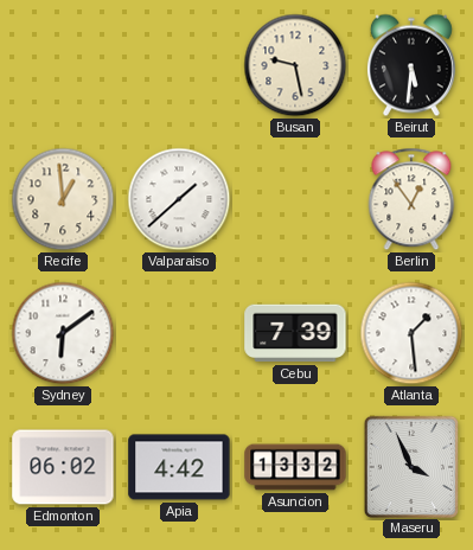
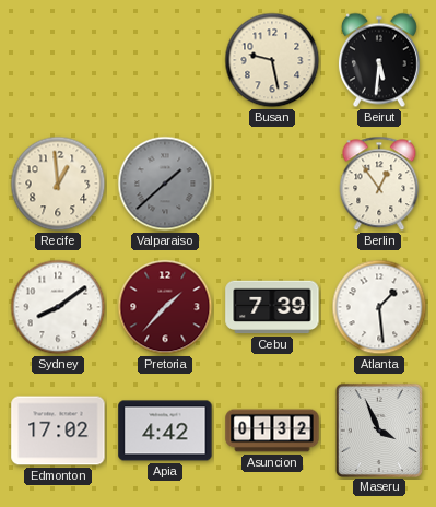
Valparaiso dial: white -> grey (165, 184)
Sydney: 6:09 -> 8:09 (58, 307)
Pretoria: none -> 1:37 (165, 307)
Edmonton: 06:02 -> 17:02 (58, 431)
Asuncion: 13:32 -> 01:32 (272, 431)
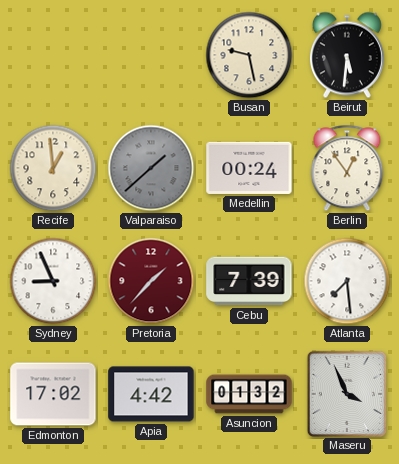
Medellin: none -> 00:24 (249, 168)
Sydney: 8:09 -> 8:56 (53, 281)
Atlanta: 1:29 -> 7:29 (347, 281)
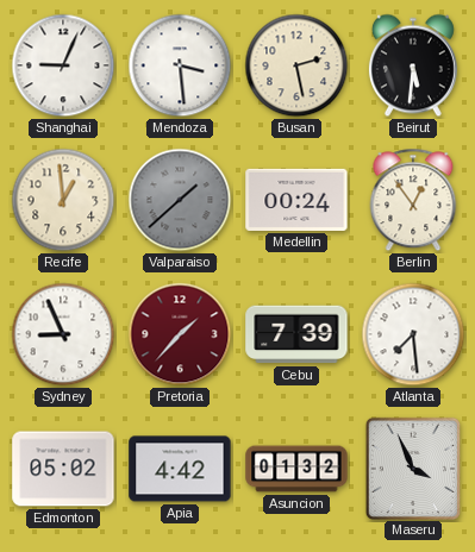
Shanghai: none -> 9:04 (63, 65)
Mendoza: none -> 3:29 (180, 65)
Busan: 9:28 -> 2:28 (296, 65)
Edmonton: 17:02 -> 05:02 (63, 469)
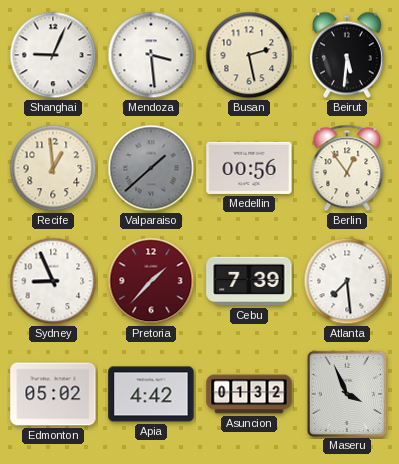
Medellin: 00:24 -> 00:56 (249, 168)
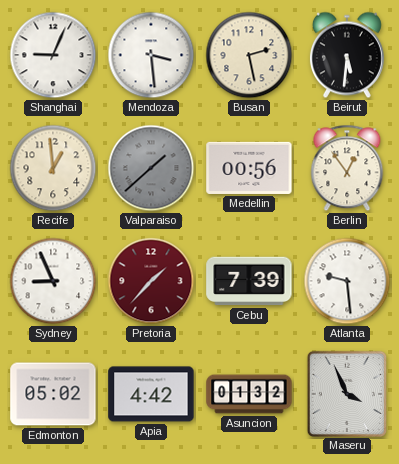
Atlanta: 7:29 -> 9:29 (347, 281)
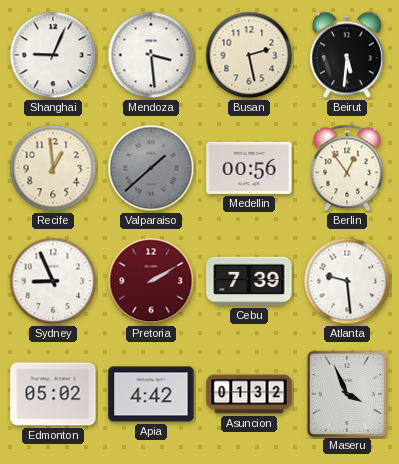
Pretoria: 1:37 -> 2:10 (151, 281)
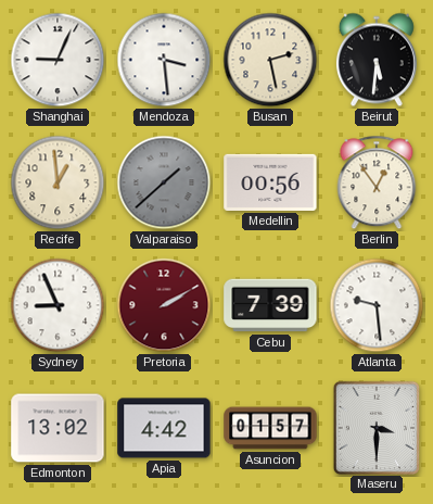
Edmonton: 05:02 -> 13:02 (58, 428)
Asuncion: 01:32 -> 01:57 (270, 428)
Maseru: 3:56 -> 3:30 (375, 427)
